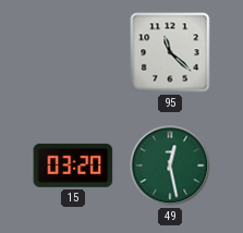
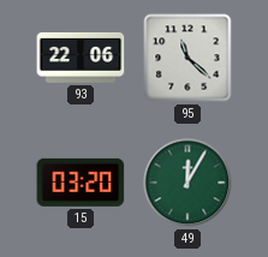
93: none -> 22:06 (81, 58)
49: 12:28 -> 12:05 (187, 183)
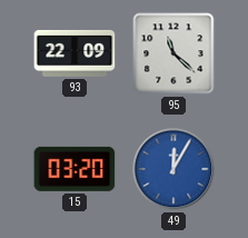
93: 22:06 -> 22:09 (75, 53)
49 dial: green -> blue (173, 169)
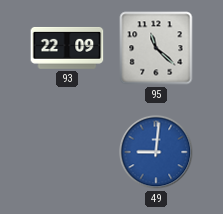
15: 03:20 -> none (75, 169)
49: 12:05 -> 9:01 (156, 152)
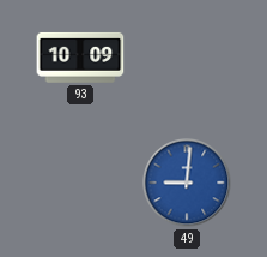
93: 22:09 -> 10:09 (80, 58)
95: 11:22 -> none (156, 48)
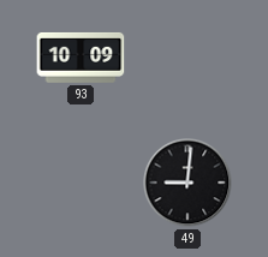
49 dial: blue -> black (187, 183)
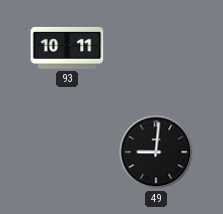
93: 10:09 -> 10:11 (67, 48)
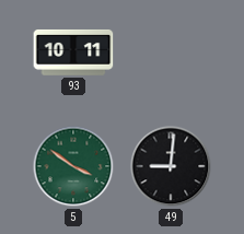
5: none -> 3:51 (73, 166)
